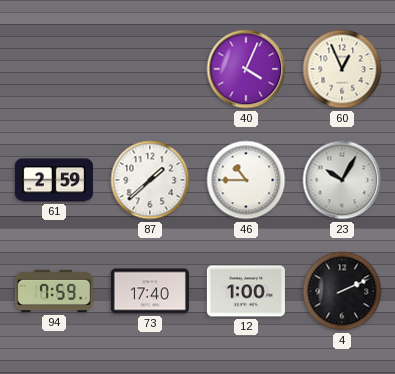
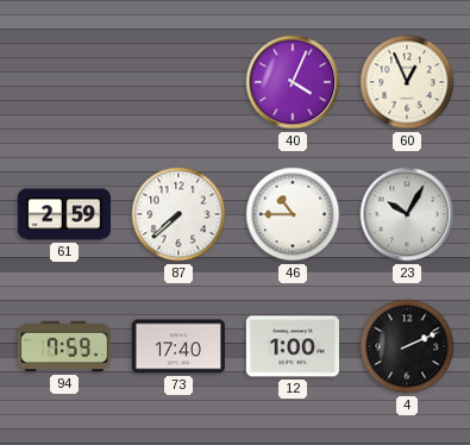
87: 1:38 -> 7:38 (178, 214)
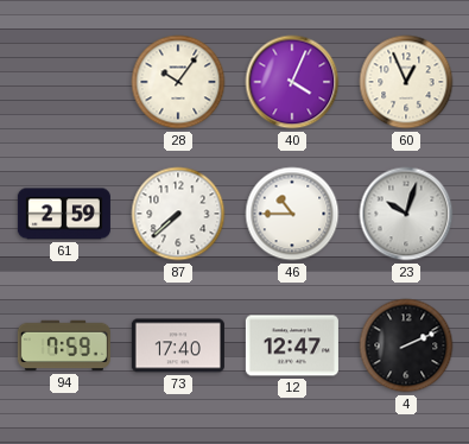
28: none -> 10:06 (178, 82)
23: 10:05 -> 10:03 (406, 214)
12: 1:00 -> 12:47 (292, 345)
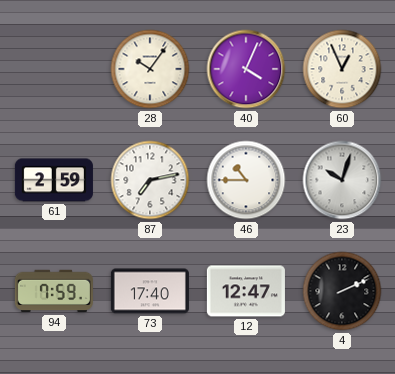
87: 7:38 -> 7:13 (150, 180)
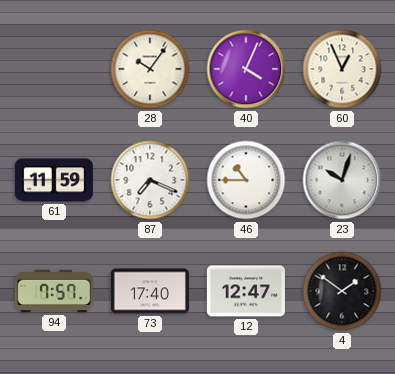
61: 2:59 -> 11:59 (54, 180)
87: 7:13 -> 7:19 (150, 180)
94: 7:59 -> 7:57 (54, 291)
4: 2:11 -> 1:51 (342, 291)
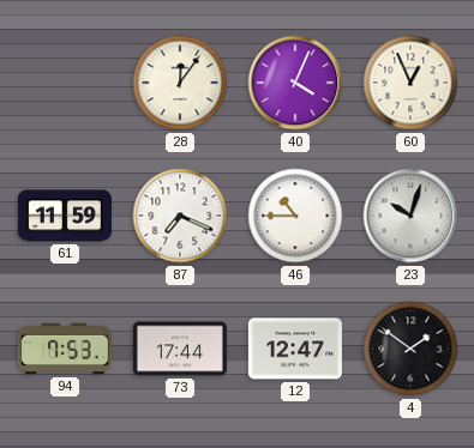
28: 10:06 -> 12:06 (180, 83)
94: 7:57 -> 7:53 (65, 349)
73: 17:40 -> 17:44 (180, 349)
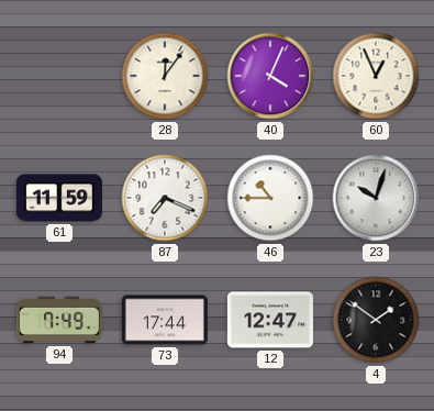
94: 7:53 -> 7:49 (59, 320)
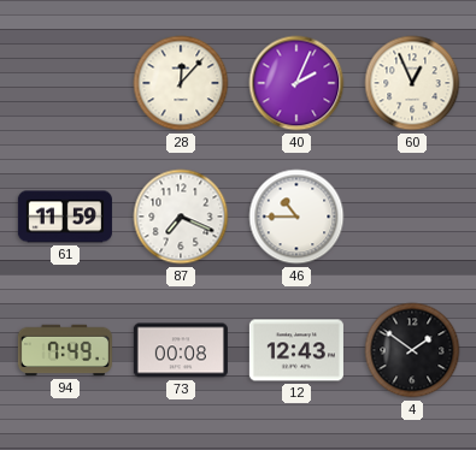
28: 12:06 -> 12:07 (181, 83)
40: 4:04 -> 2:04 (296, 83)
23: 10:03 -> none (376, 198)
73: 17:44 -> 00:08 (181, 350)
12: 12:47 -> 12:43 (296, 350)
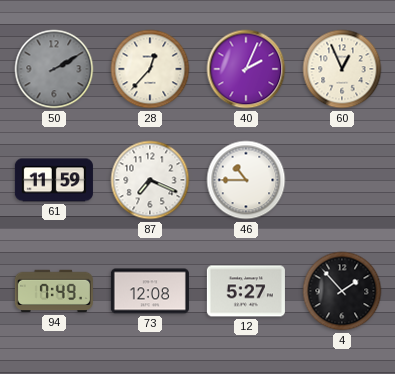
50: none -> 2:10 (54, 69)
28: 12:07 -> 12:37 (150, 69)
73: 00:08 -> 12:08 (150, 291)
12: 12:43 -> 5:27 (246, 291)
4: 1:51 -> 1:53 (342, 291)
